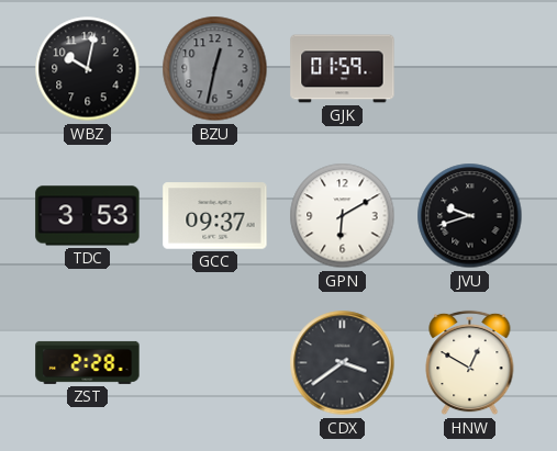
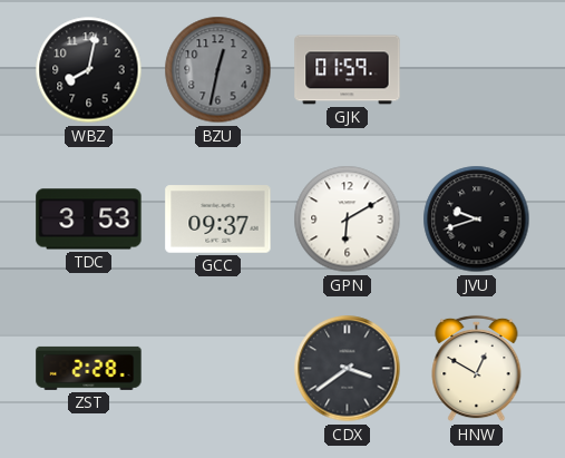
WBZ: 10:02 -> 8:02 (89, 70)
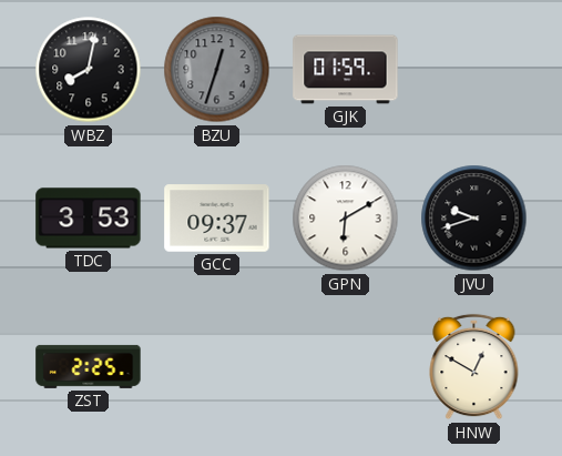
BZU: 12:32 -> 12:33 (217, 70)
ZST: 2:28 -> 2:25 (89, 366)
CDX: 3:39 -> none (348, 369)
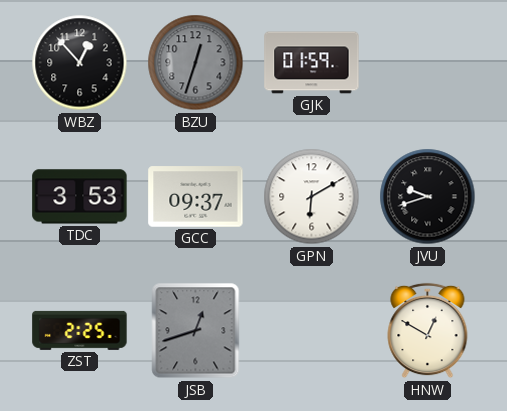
WBZ: 8:02 -> 12:53 (80, 63)
JSB: none -> 12:42 (196, 331)
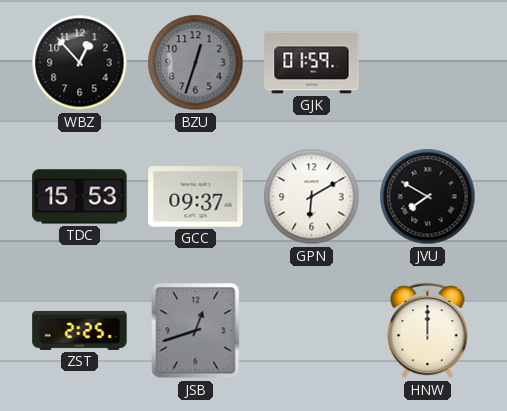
TDC: 3:53 -> 15:53 (80, 197)
JVU: 9:42 -> 7:50 (428, 197)
HNW: 12:50 -> 12:00 (428, 331)
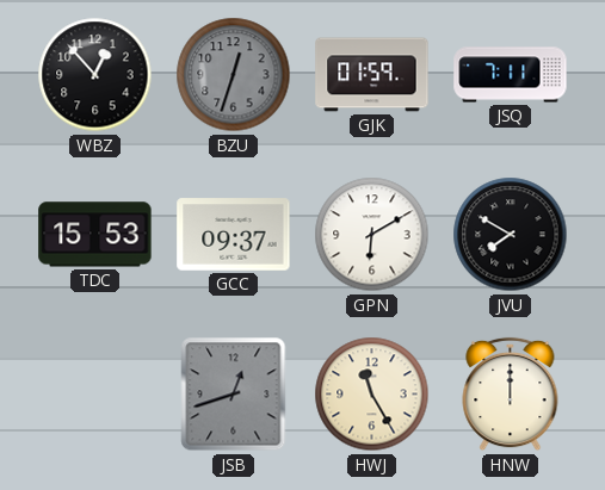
JSQ: none -> 7:11 (511, 75)
ZST: 2:25 -> none (80, 330)
HWJ: none -> 11:25 (372, 395)
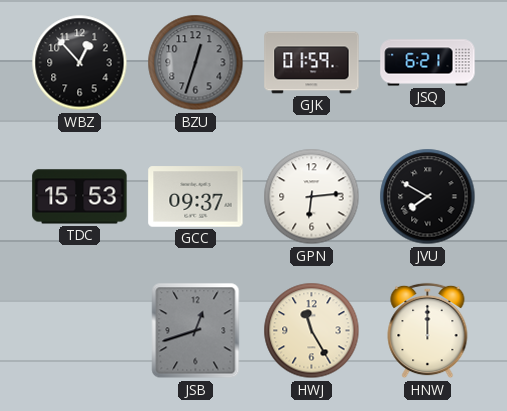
JSQ: 7:11 -> 6:21 (428, 63)
GPN: 6:10 -> 6:14 (312, 197)
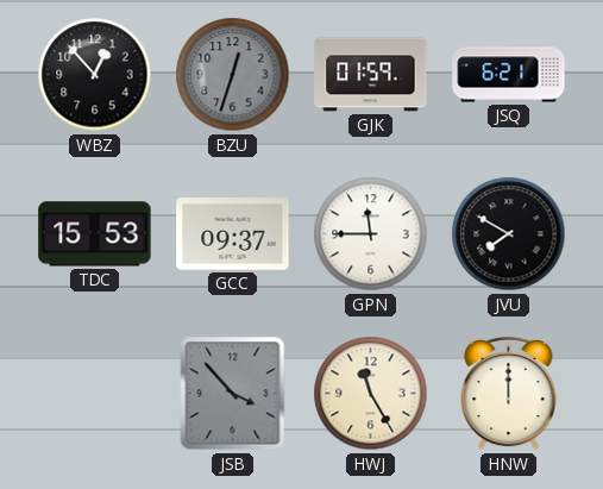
GPN: 6:14 -> 11:45 (371, 234)
JSB: 12:42 -> 3:53 (233, 394)
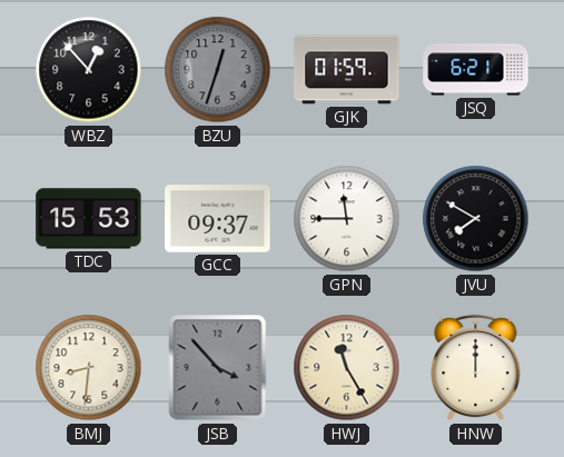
BMJ: none -> 8:31 (89, 368)
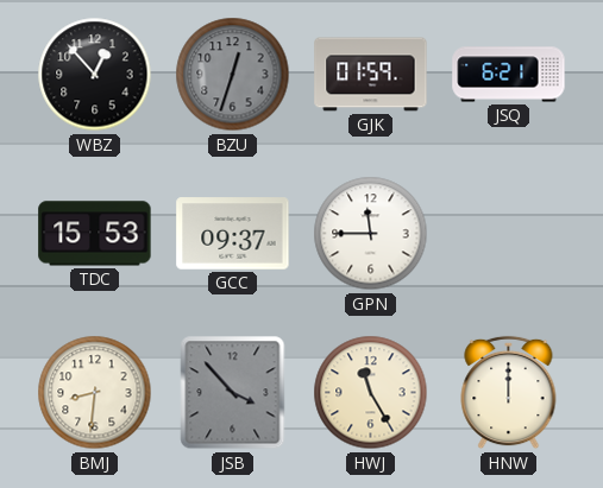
JVU: 7:50 -> none (476, 219)
